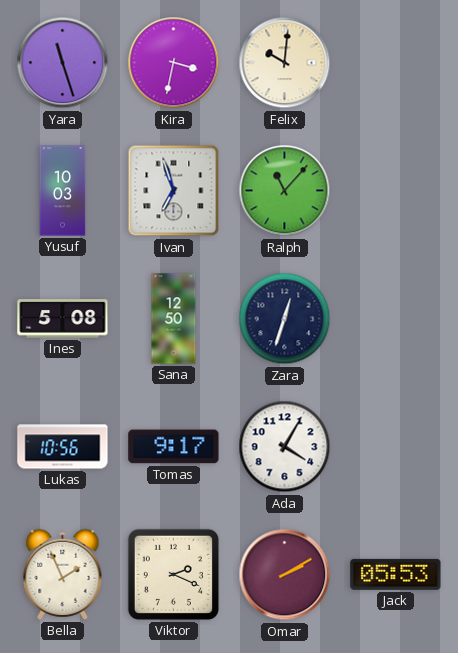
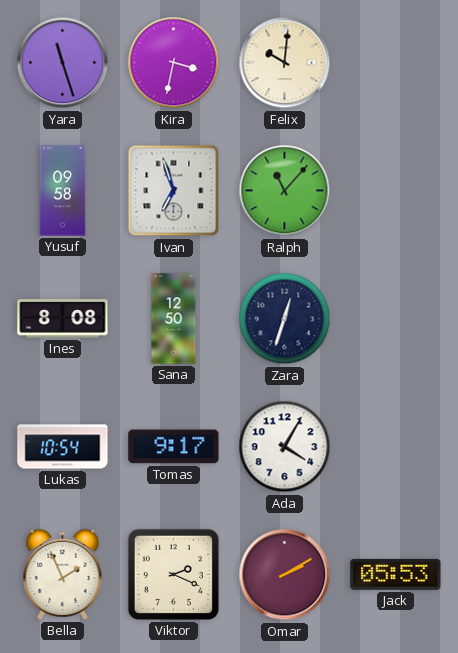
Yusuf: 10:03 -> 09:58 (63, 191)
Ines: 5:08 -> 8:08 (63, 319)
Lukas: 10:56 -> 10:54 (63, 447)
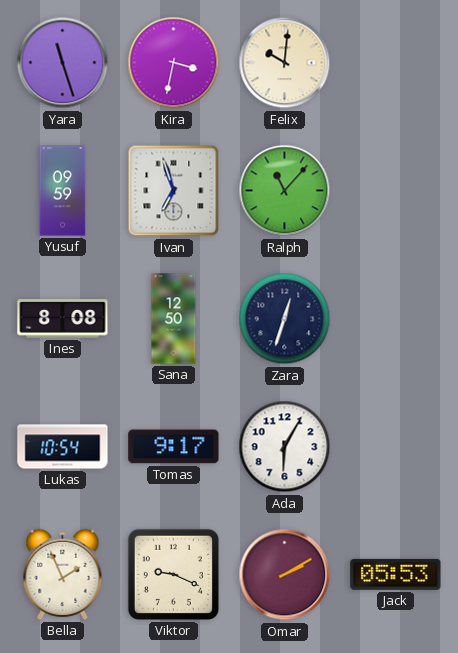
Yusuf: 09:58 -> 09:59 (63, 191)
Ada: 4:05 -> 6:05 (285, 447)
Viktor: 2:19 -> 9:19 (173, 574)
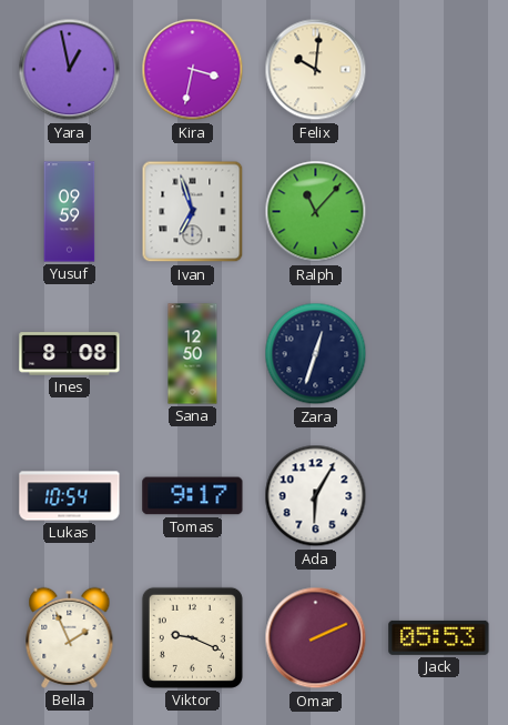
Yara: 11:27 -> 12:58 (70, 70)
Omar: 2:10 -> 2:11 (316, 638)
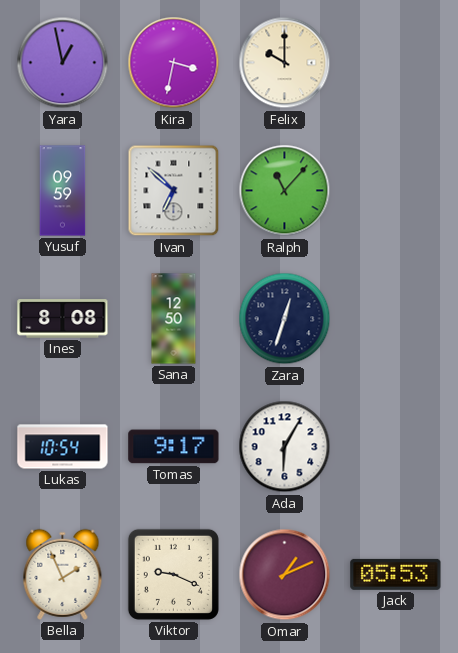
Felix: 10:01 -> 10:00 (285, 63)
Ivan: 6:57 -> 6:52 (174, 191)
Omar: 2:11 -> 1:11 (285, 575)
